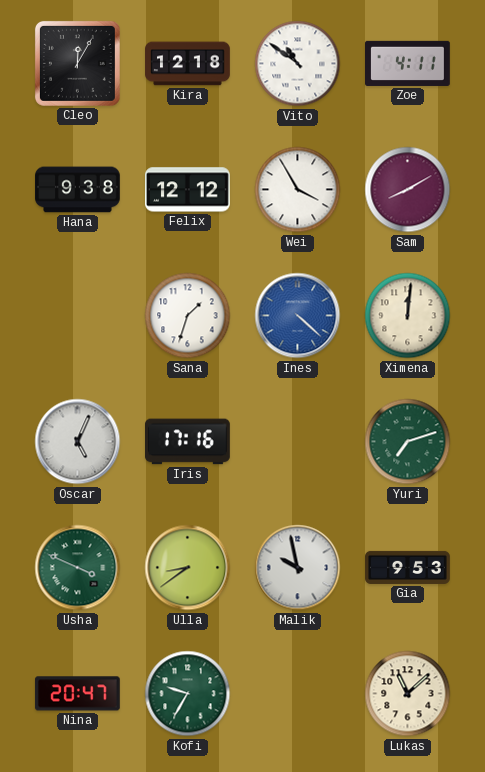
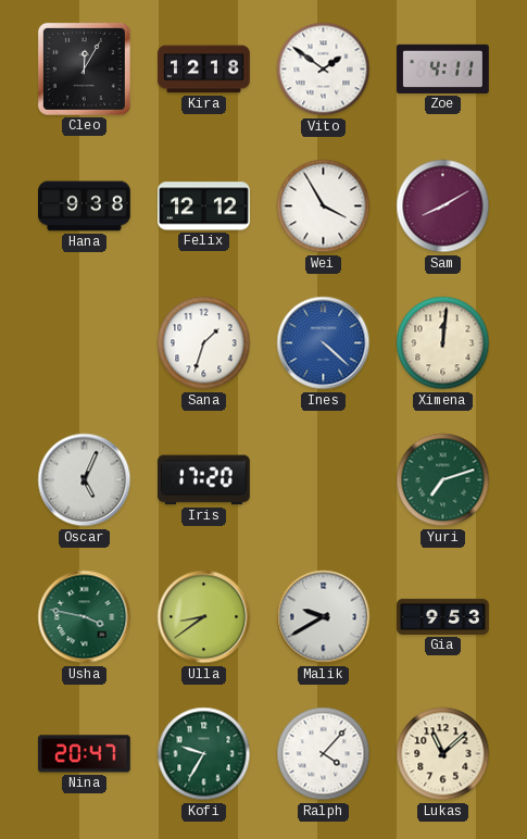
Vito: 10:51 -> 1:51 (324, 70)
Iris: 17:16 -> 17:20 (204, 480)
Usha: 3:49 -> 3:47 (85, 617)
Malik: 9:58 -> 9:40 (324, 617)
Ralph: none -> 4:07 (324, 754)
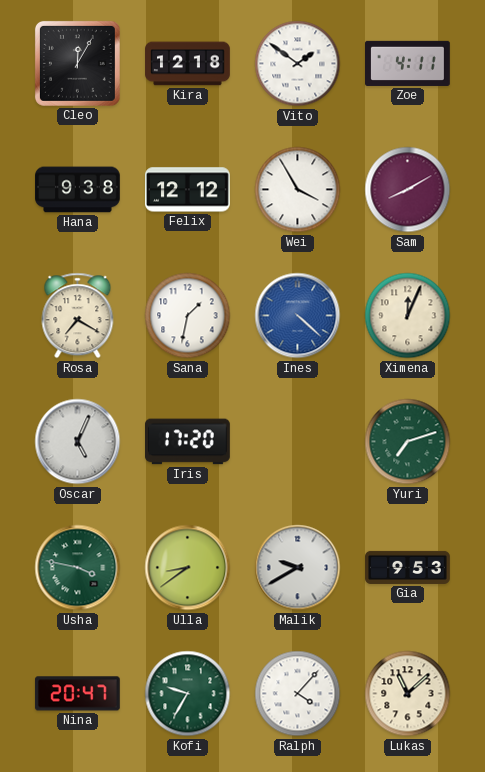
Rosa: none -> 7:20 (78, 316)
Sana: 1:33 -> 1:32 (188, 316)
Ximena: 12:01 -> 12:04 (408, 316)
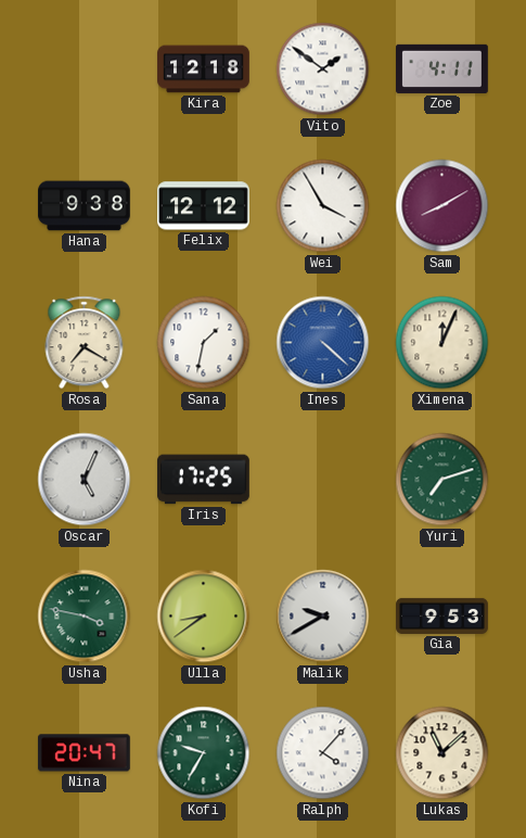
Cleo: 12:05 -> none (77, 63)
Iris: 17:20 -> 17:25 (204, 480)
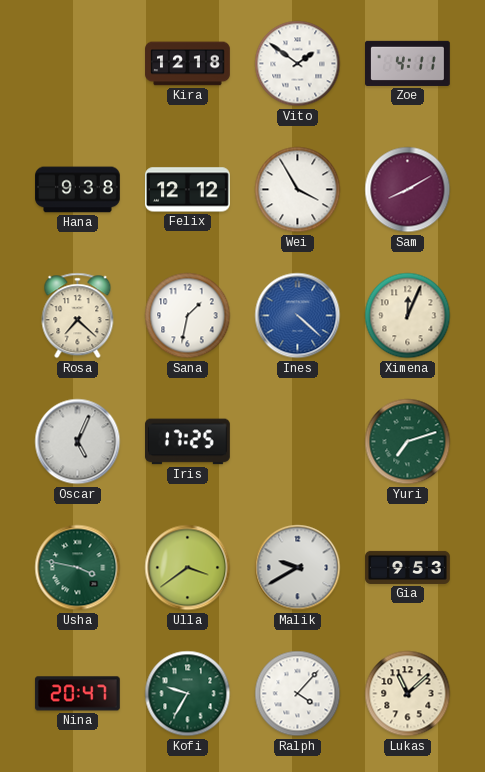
Rosa: 7:20 -> 7:22 (78, 316)
Ulla: 8:39 -> 3:39 (188, 568)
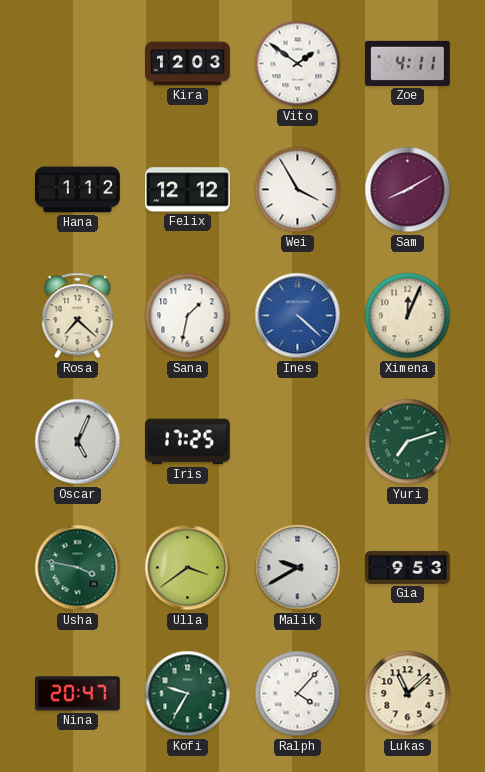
Kira: 12:18 -> 12:03 (188, 64)
Hana: 9:38 -> 1:12 (78, 190)
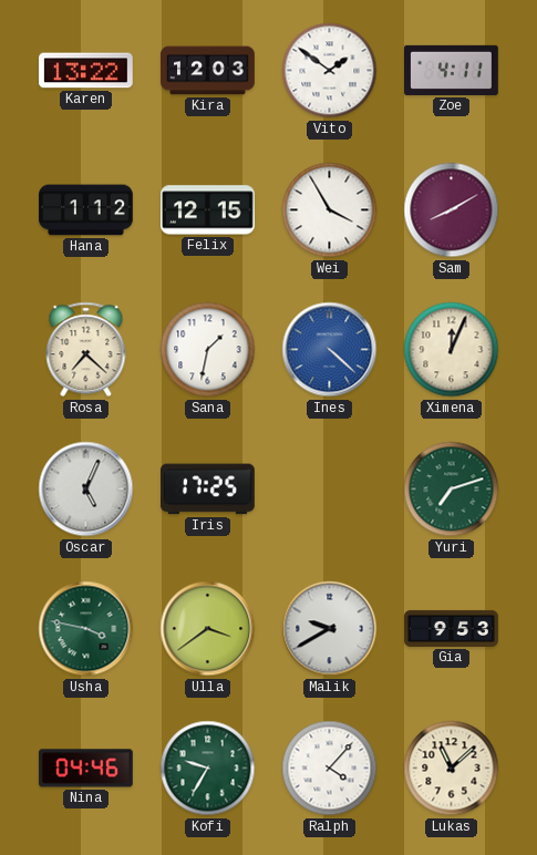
Karen: none -> 13:22 (86, 71)
Felix: 12:12 -> 12:15 (208, 210)
Nina: 20:47 -> 04:46 (85, 769)
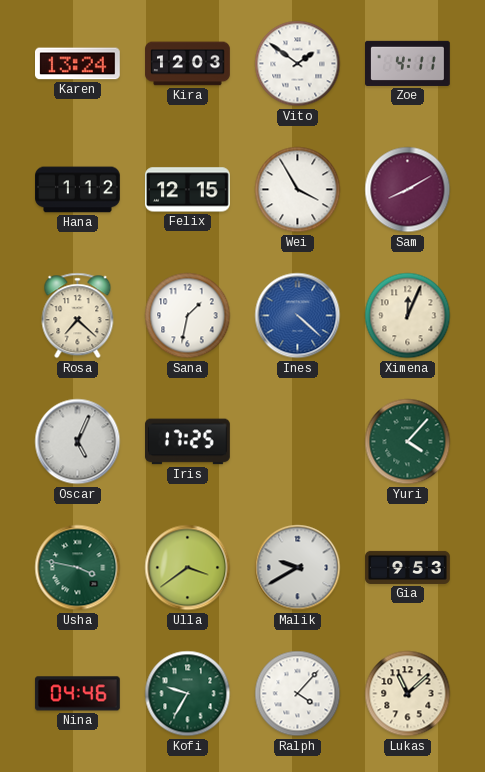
Karen: 13:22 -> 13:24 (78, 64)
Yuri: 7:12 -> 4:07 (408, 442)
